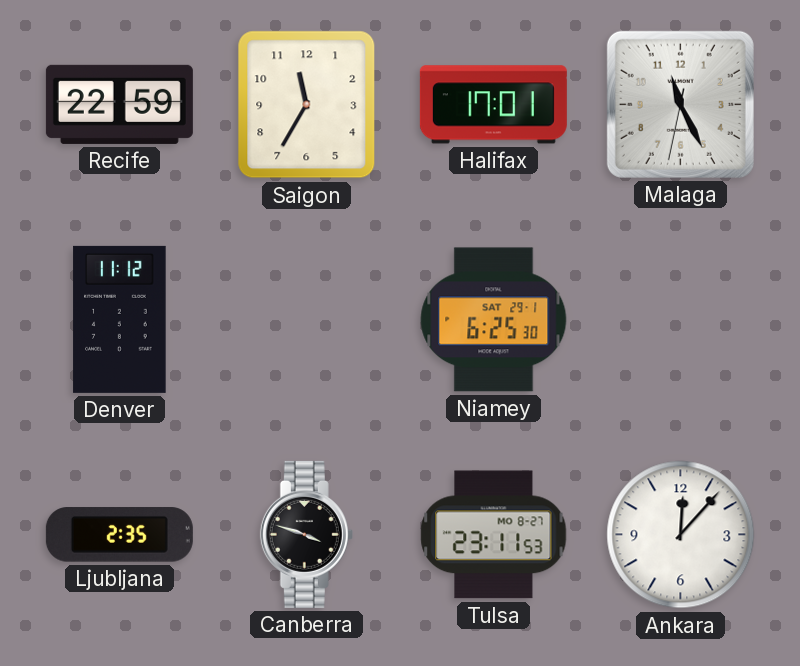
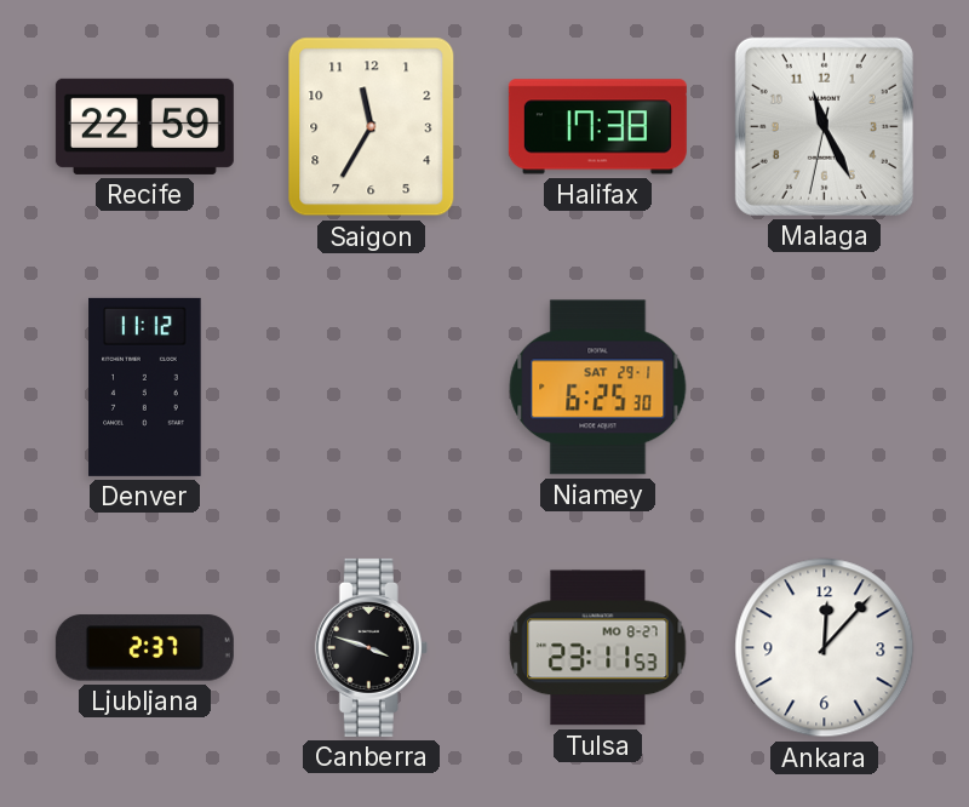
Halifax: 17:01 -> 17:38 (597, 127)
Ljubljana: 2:35 -> 2:37 (144, 648)
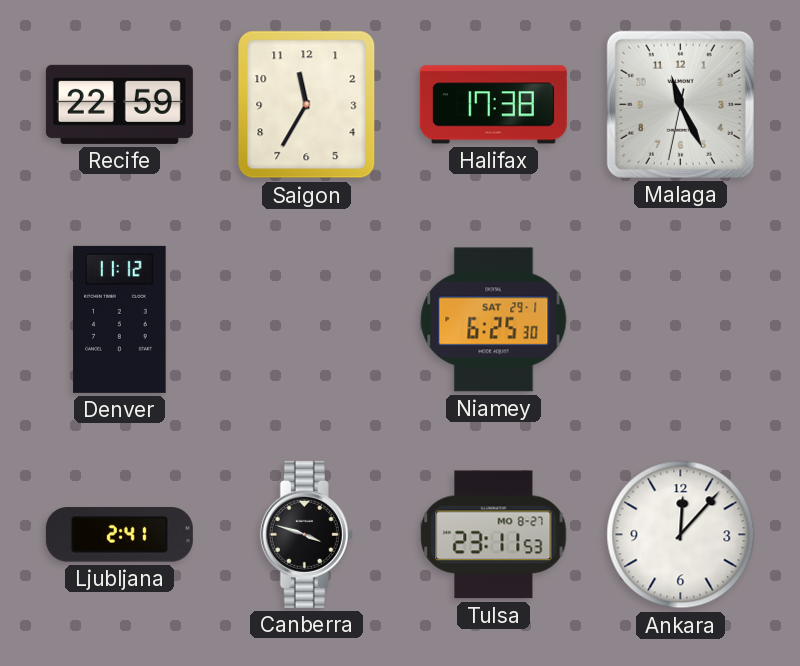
Ljubljana: 2:37 -> 2:41 (119, 535)
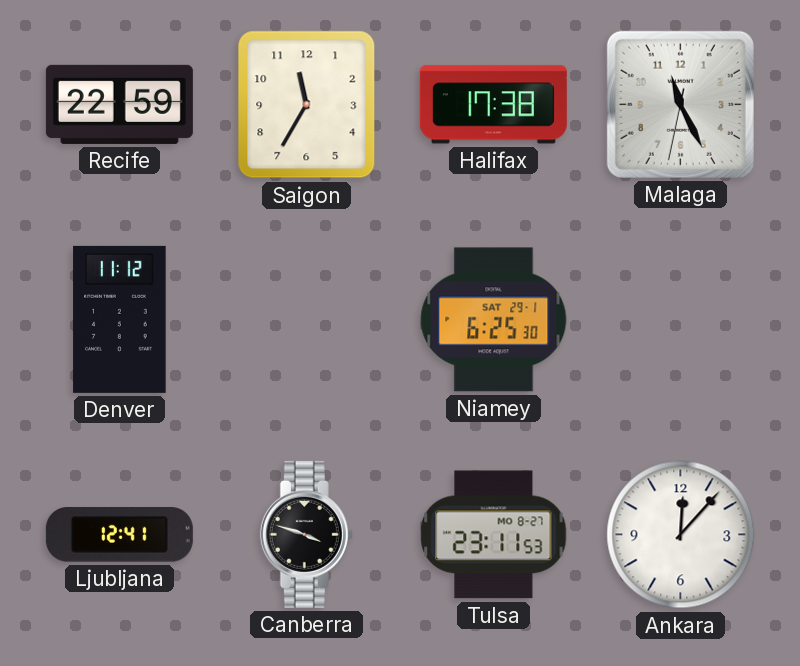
Ljubljana: 2:41 -> 12:41 (119, 535)
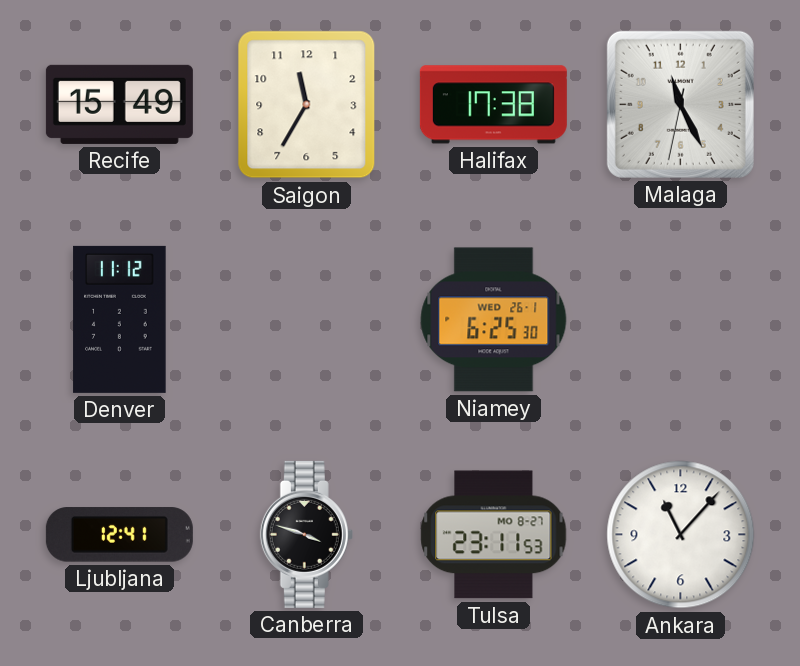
Recife: 22:59 -> 15:49 (119, 104)
Niamey date: SAT 29-1 -> WED 26-1 (494, 320)
Ankara: 12:07 -> 11:07 (681, 535)
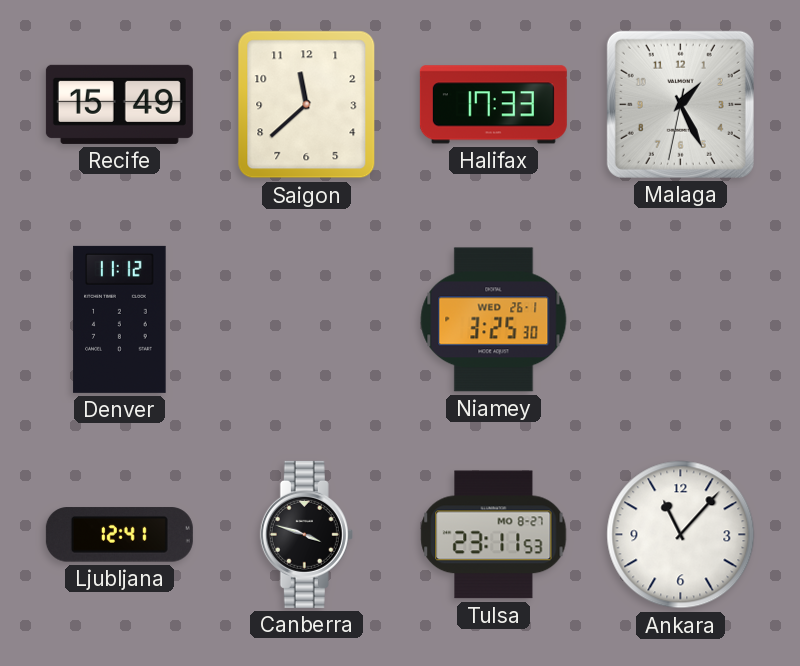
Saigon: 11:35 -> 11:38 (307, 105)
Halifax: 17:38 -> 17:33 (493, 105)
Malaga: 11:25 -> 1:25 (680, 104)
Niamey: 6:25 -> 3:25 (494, 320)
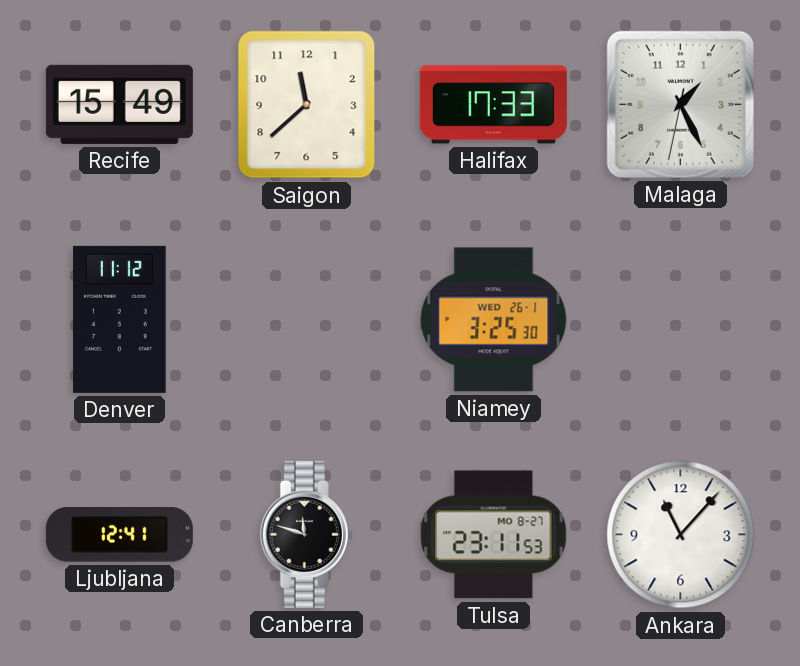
Canberra: 3:48 -> 11:48 (306, 534)
